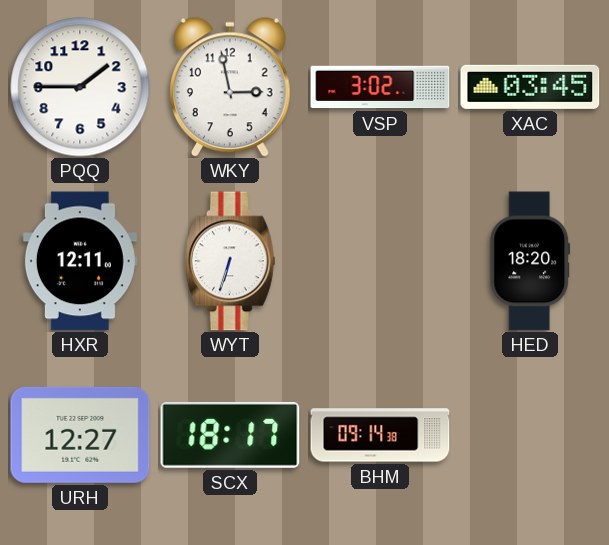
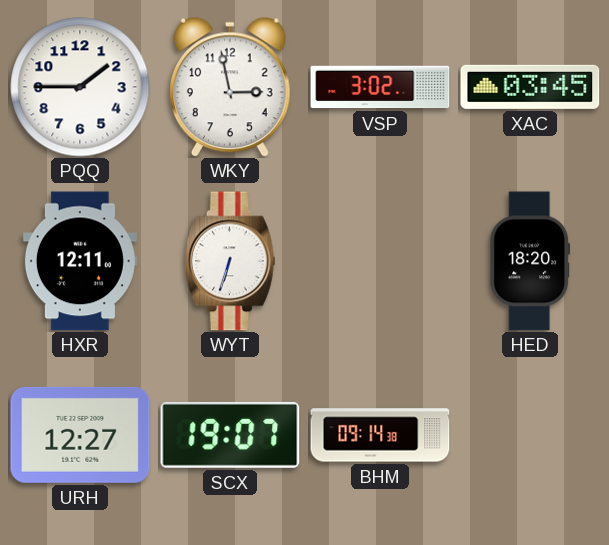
SCX: 18:17 -> 19:07 (230, 435)
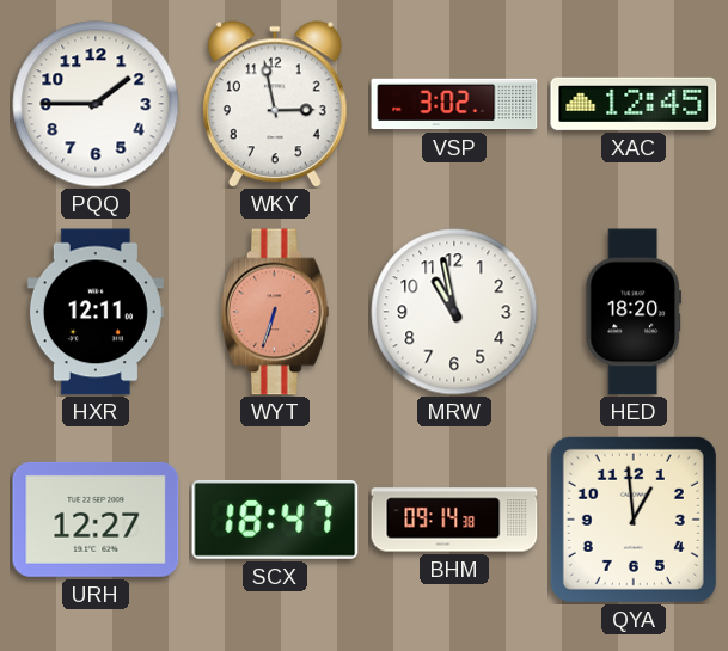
XAC: 03:45 -> 12:45 (634, 104)
WYT dial: white -> salmon (275, 312)
MRW: none -> 10:58 (454, 312)
SCX: 19:07 -> 18:47 (275, 520)
QYA: none -> 12:59 (634, 520)
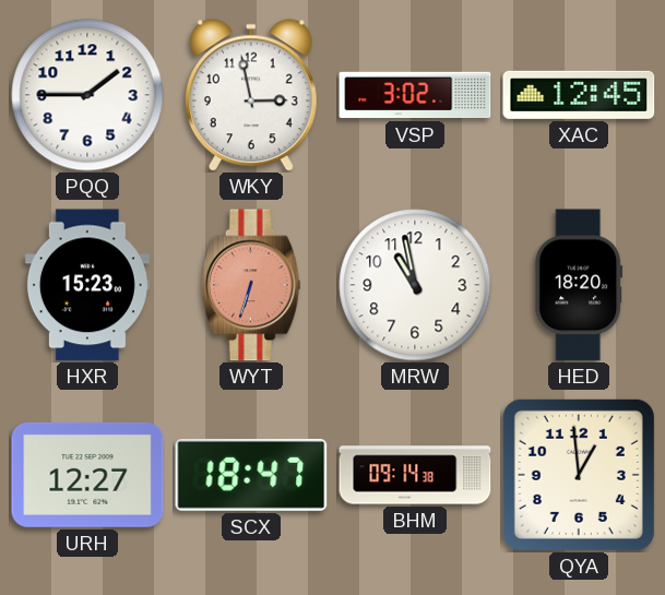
HXR: 12:11 -> 15:23 (87, 285)
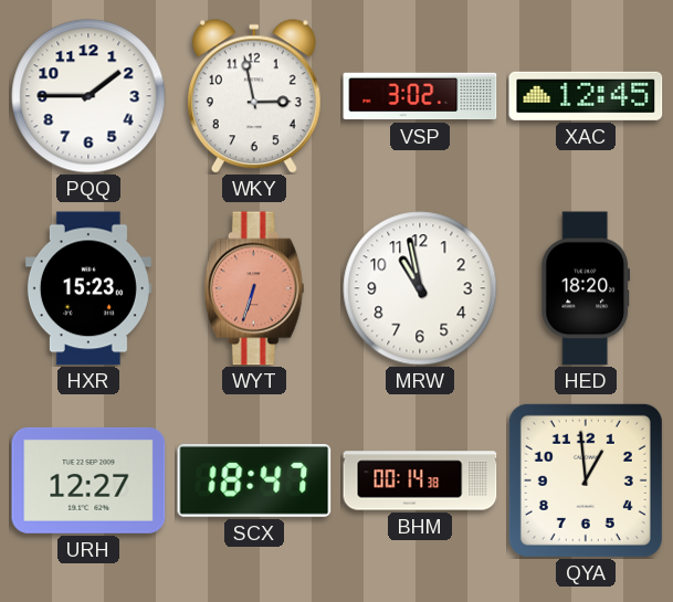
BHM: 09:14 -> 00:14 (420, 480)
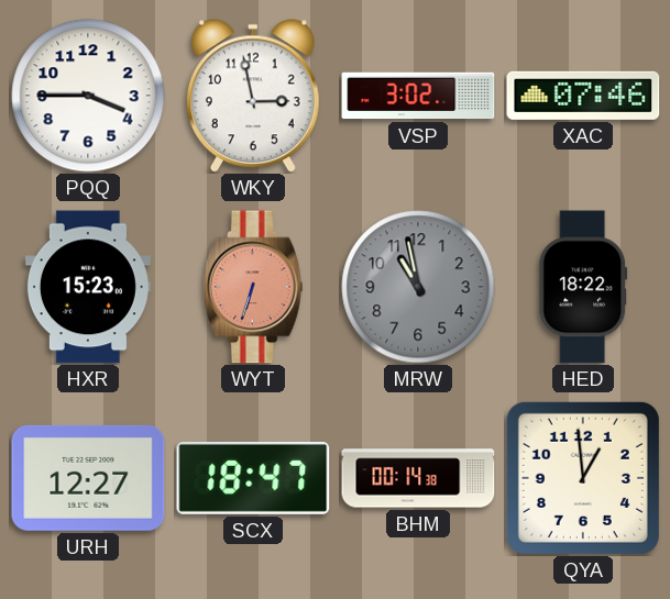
PQQ: 1:45 -> 3:45 (88, 96)
XAC: 12:45 -> 07:46 (583, 96)
MRW dial: white -> grey (418, 287)
HED: 18:20 -> 18:22 (583, 287)
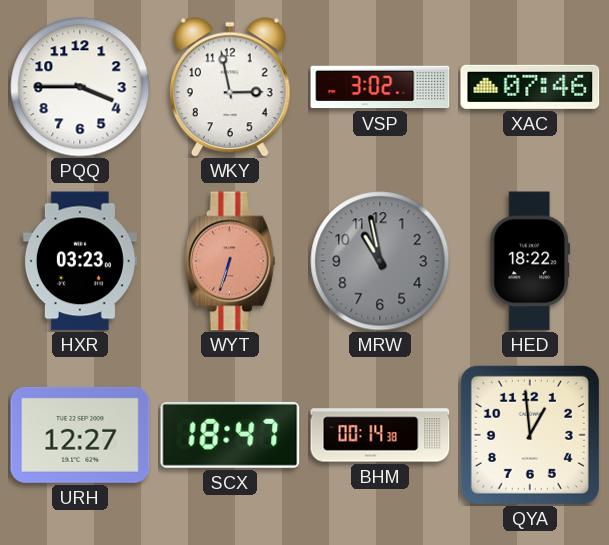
HXR: 15:23 -> 03:23 (80, 261)
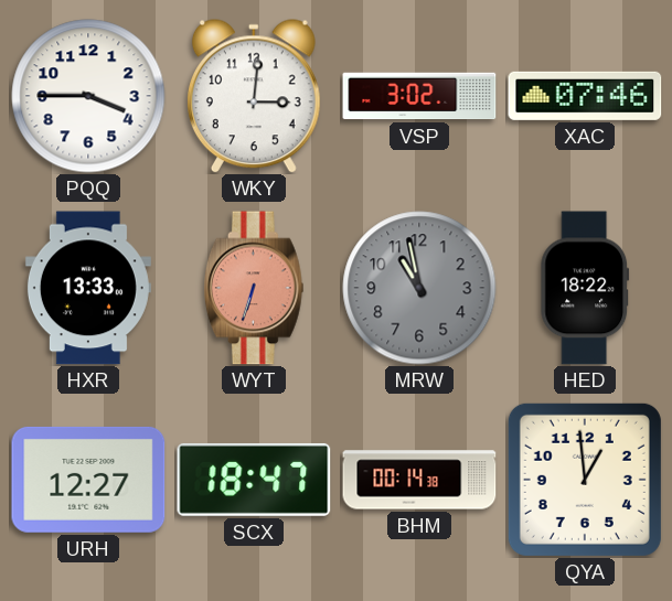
WKY: 2:58 -> 3:01 (254, 96)
HXR: 03:23 -> 13:33 (88, 288)
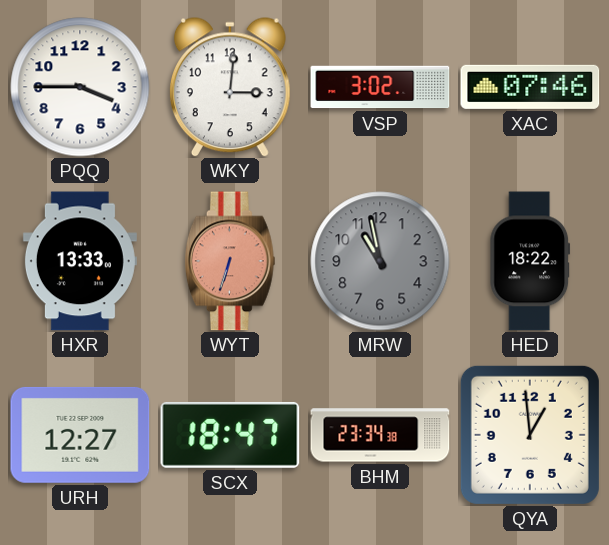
BHM: 00:14 -> 23:34 (380, 435)
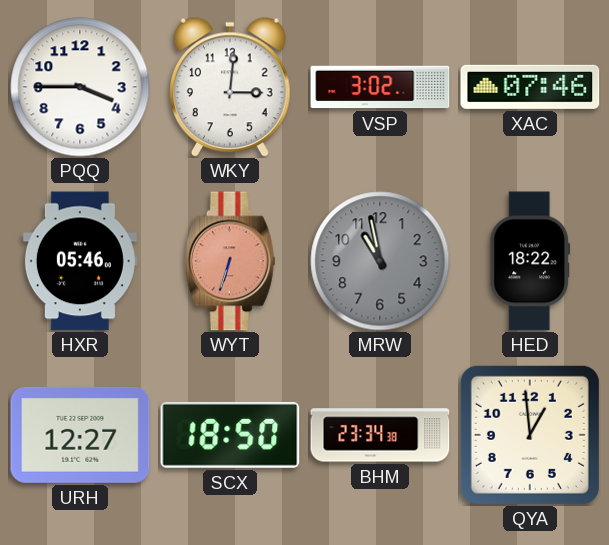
HXR: 13:33 -> 05:46 (80, 261)
SCX: 18:47 -> 18:50 (230, 435)
